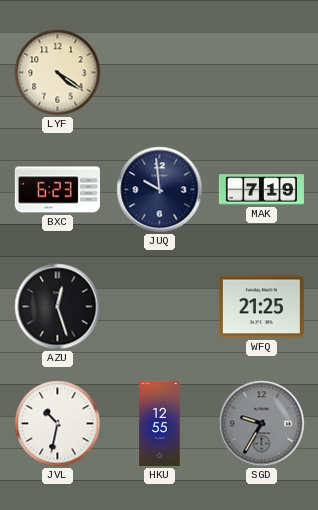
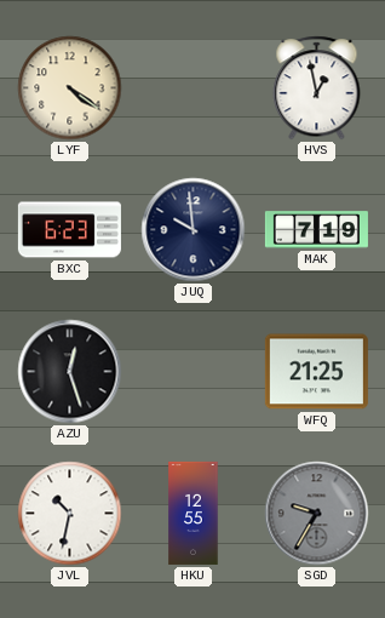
HVS: none -> 12:58 (317, 88)
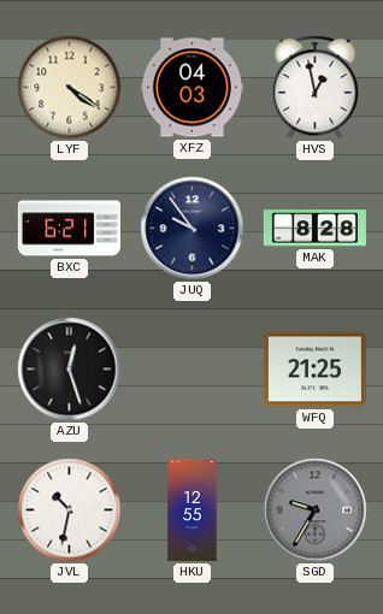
XFZ: none -> 04:03 (191, 88)
BXC: 6:23 -> 6:21 (69, 229)
JUQ: 9:59 -> 9:54 (193, 229)
MAK: 7:19 -> 8:28 (314, 229)
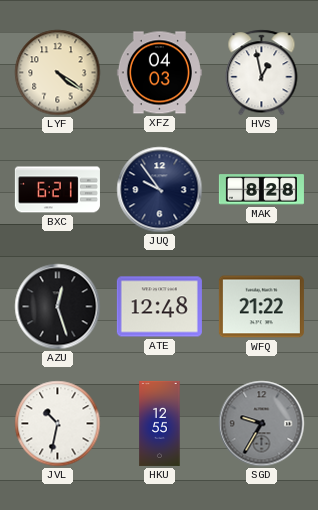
ATE: none -> 12:48 (159, 307)
WFQ: 21:25 -> 21:22 (261, 307)
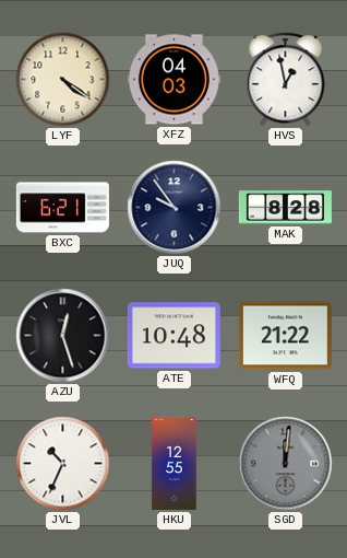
ATE: 12:48 -> 10:48 (174, 336)
JVL: 10:32 -> 10:34 (63, 464)
SGD: 9:35 -> 12:01 (286, 464)
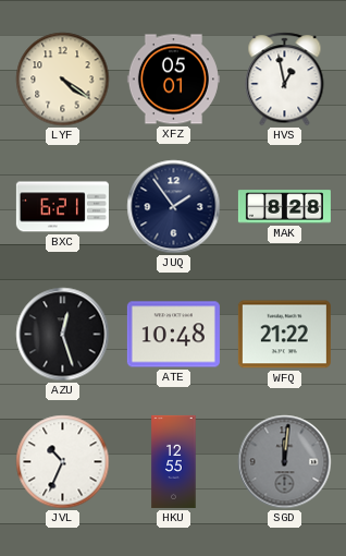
XFZ: 04:03 -> 05:01 (173, 80)
JUQ: 9:54 -> 1:54 (174, 207)
